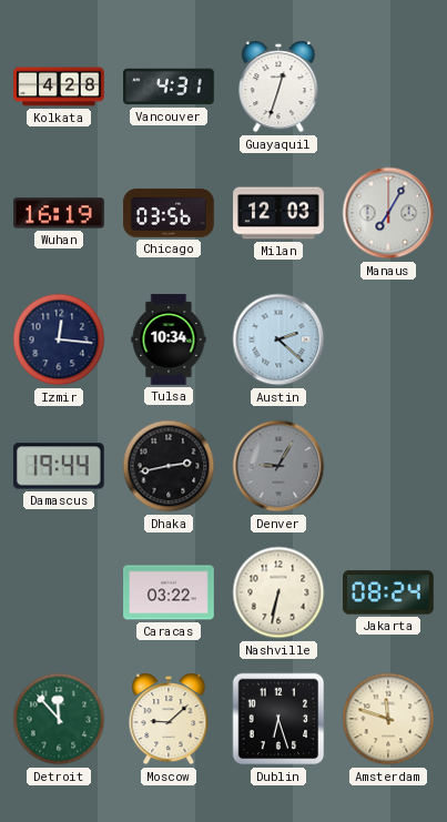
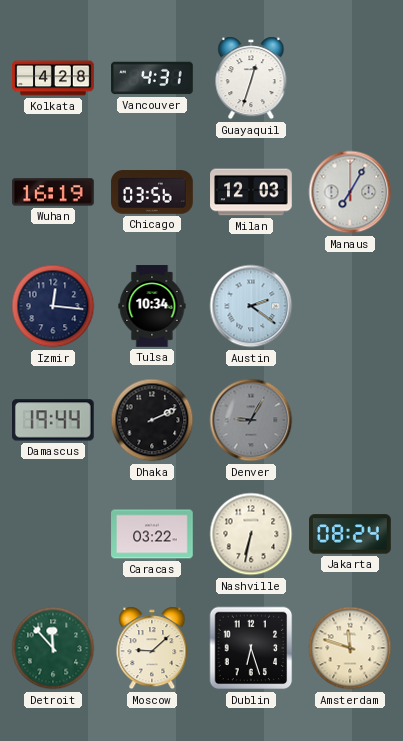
Austin: 2:22 -> 2:21 (251, 306)
Dhaka: 2:43 -> 2:11 (152, 420)
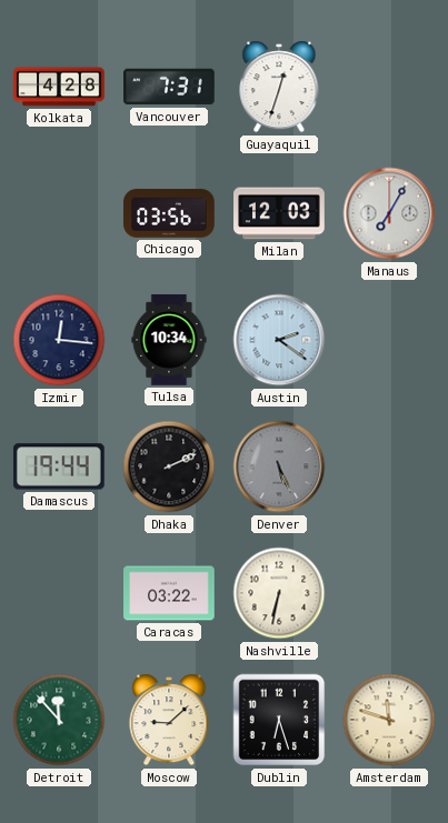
Vancouver: 4:31 -> 7:31 (169, 87)
Wuhan: 16:19 -> none (53, 192)
Denver: 9:05 -> 5:26 (279, 466)
Jakarta: 08:24 -> none (350, 534)
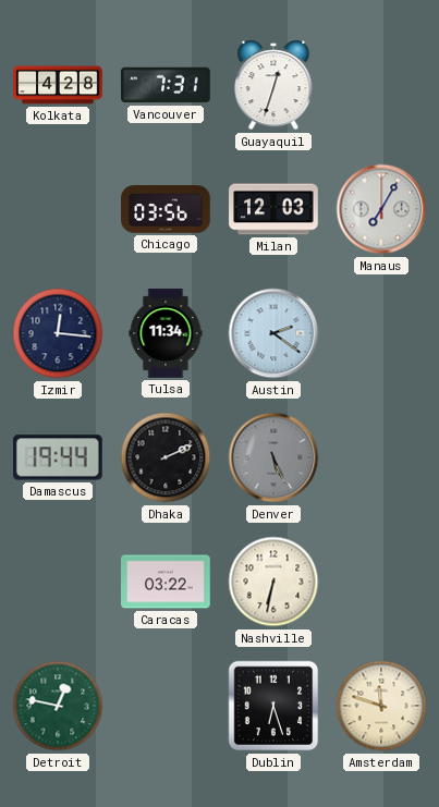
Tulsa: 10:34 -> 11:34 (166, 333)
Detroit: 11:53 -> 12:47 (58, 706)
Moscow: 9:08 -> none (169, 720)
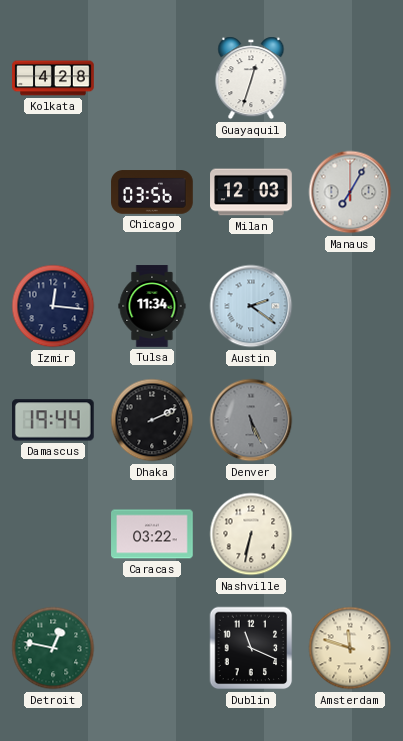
Vancouver: 7:31 -> none (166, 85)
Dublin: 6:27 -> 11:19 (251, 648)
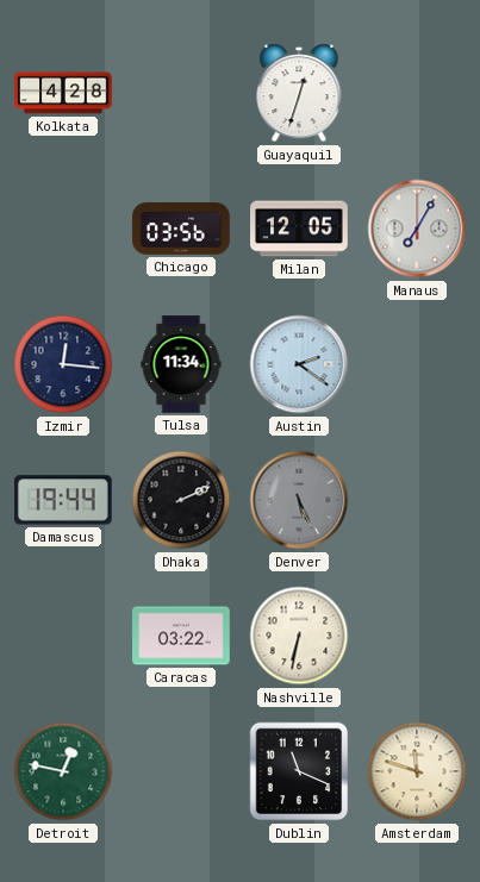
Milan: 12:03 -> 12:05 (299, 229)
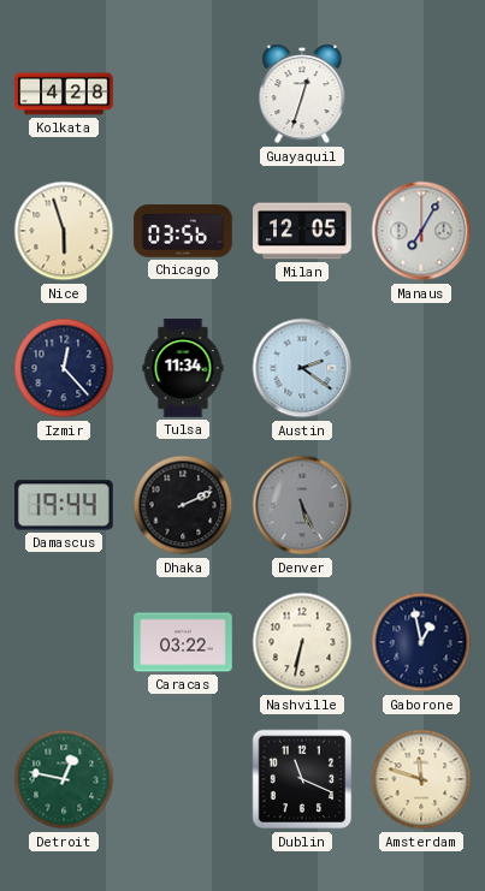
Nice: none -> 5:57 (64, 231)
Izmir: 12:16 -> 12:23 (64, 368)
Gaborone: none -> 12:58 (421, 642)
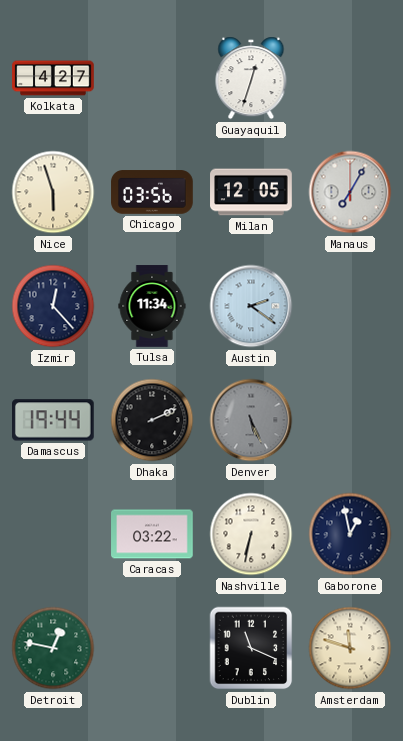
Kolkata: 4:28 -> 4:27 (53, 78)
